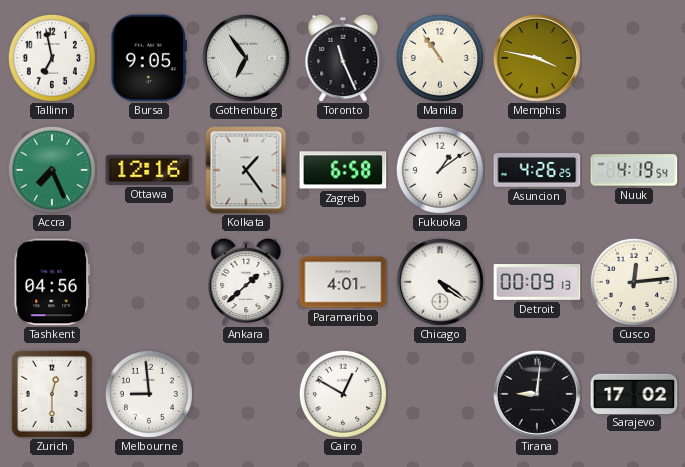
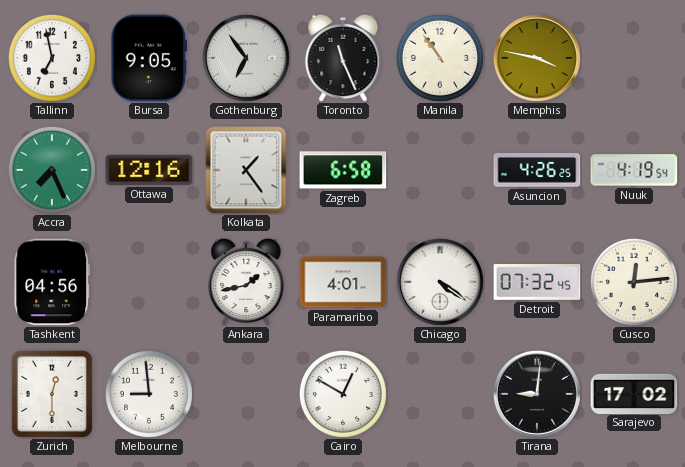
Fukuoka: 1:09 -> none (440, 170)
Ankara: 1:38 -> 1:43 (246, 282)
Detroit: 00:09 -> 07:32 (537, 283)
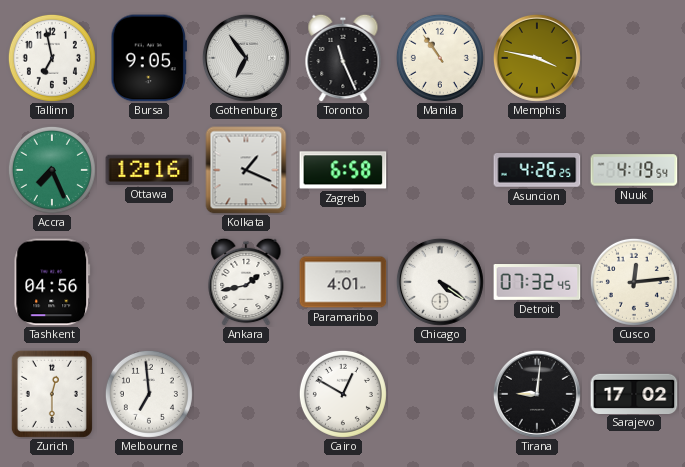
Kolkata: 1:24 -> 1:19 (246, 170)
Melbourne: 8:59 -> 6:59 (149, 394)
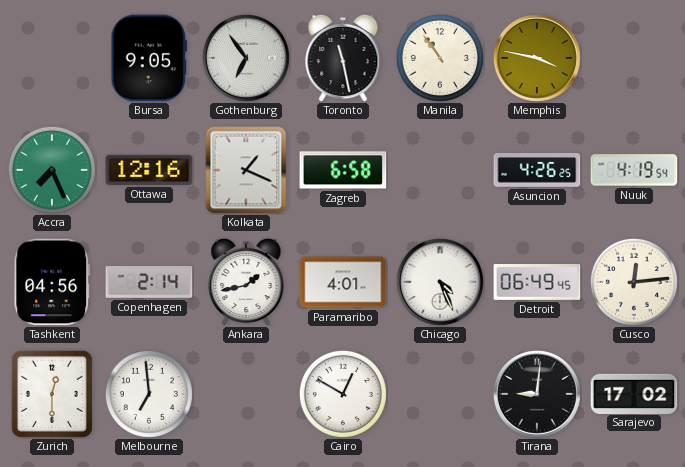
Tallinn: 6:58 -> none (52, 58)
Toronto: 11:26 -> 11:28 (343, 58)
Copenhagen: none -> 2:14 (149, 282)
Chicago: 4:21 -> 4:26 (440, 282)
Detroit: 07:32 -> 06:49 (537, 283)
